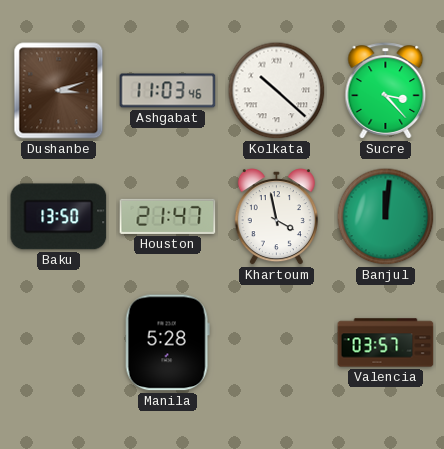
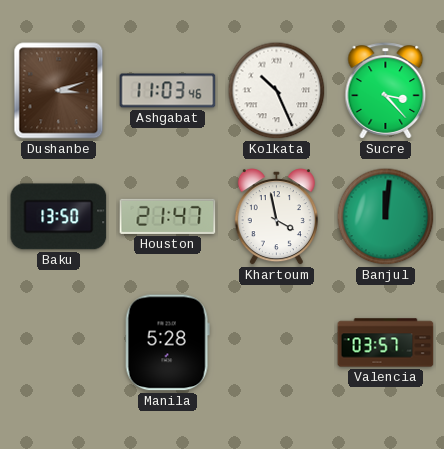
Kolkata: 10:22 -> 10:26 (277, 91)
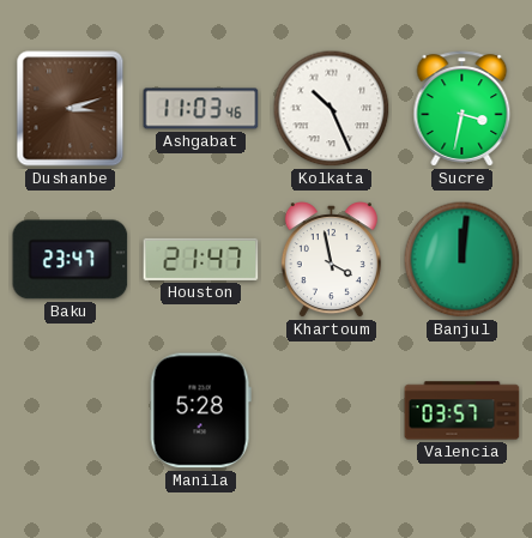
Sucre: 3:23 -> 3:32 (463, 109)
Baku: 13:50 -> 23:47 (71, 260)
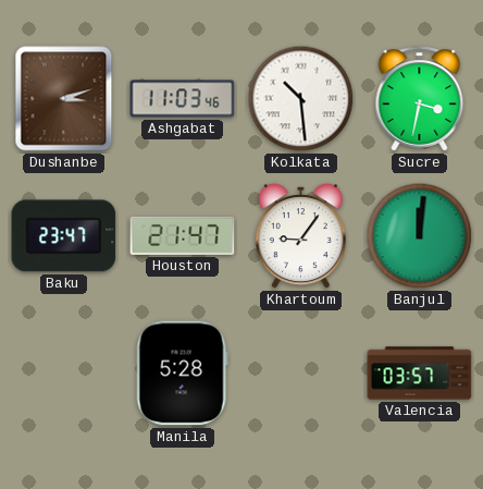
Kolkata: 10:26 -> 10:29 (301, 99)
Khartoum: 3:58 -> 9:06 (300, 236)
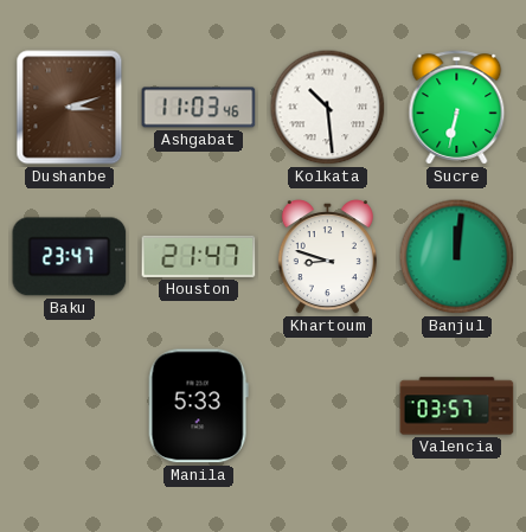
Sucre: 3:32 -> 6:32 (457, 108)
Khartoum: 9:06 -> 8:48 (327, 257)
Manila: 5:28 -> 5:33 (198, 406)
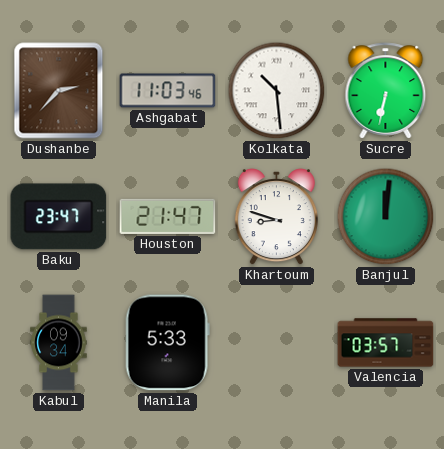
Dushanbe: 3:12 -> 2:37 (59, 91)
Kabul: none -> 09:34 (59, 343)
